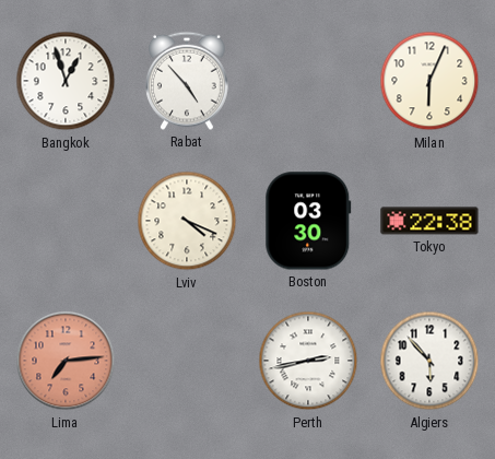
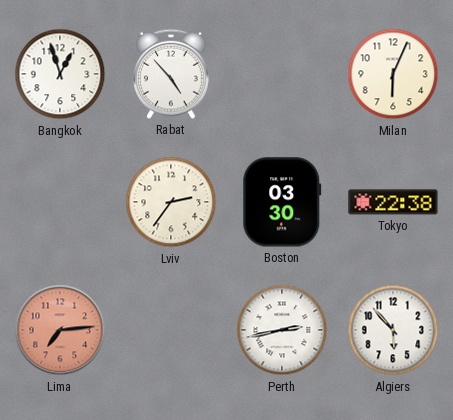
Lviv: 4:19 -> 2:36 (171, 202)
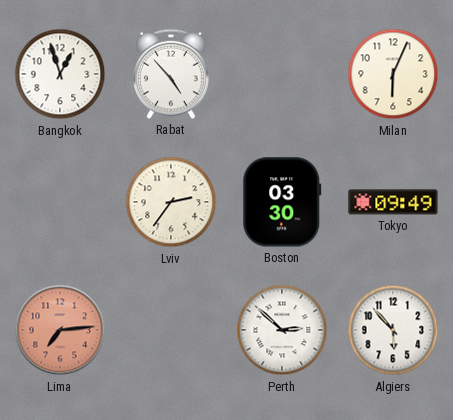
Tokyo: 22:38 -> 09:49 (393, 202)
Perth: 2:43 -> 2:52 (282, 330)
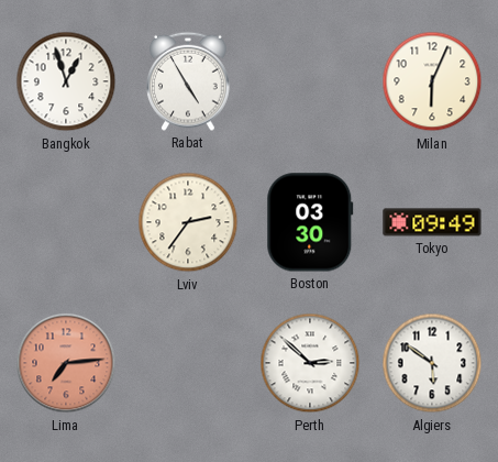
Rabat: 4:53 -> 4:55 (189, 81)
Algiers: 5:53 -> 5:51 (432, 363)
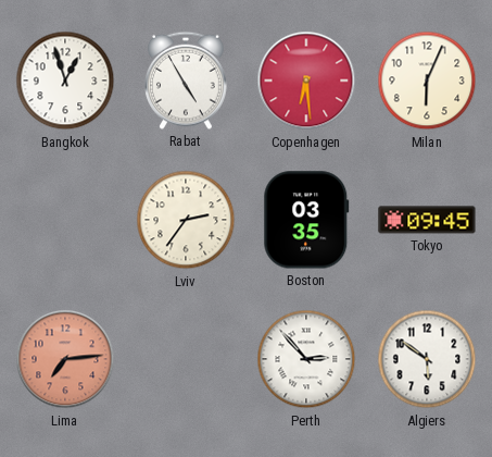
Copenhagen: none -> 6:29 (306, 81)
Boston: 03:30 -> 03:35 (306, 220)
Tokyo: 09:49 -> 09:45 (427, 220)
Perth: 2:52 -> 2:53 (306, 359)
